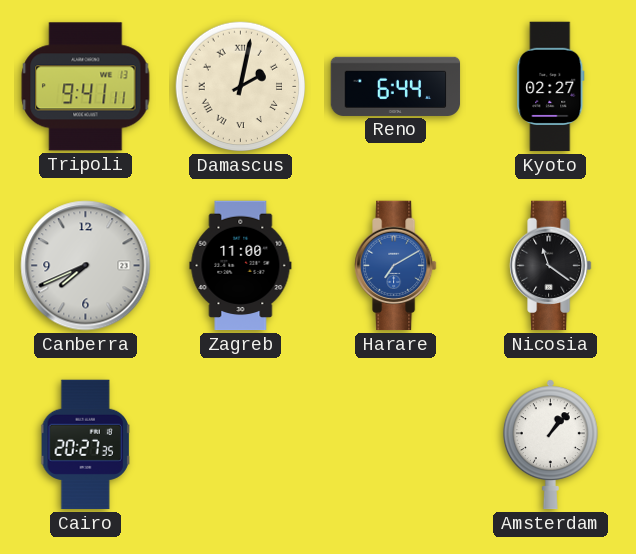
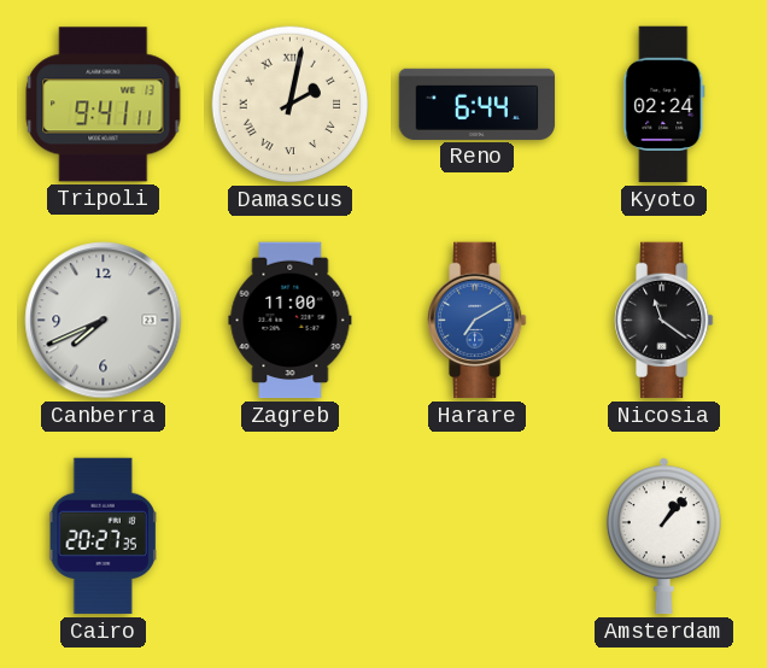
Kyoto: 02:27 -> 02:24 (664, 105)
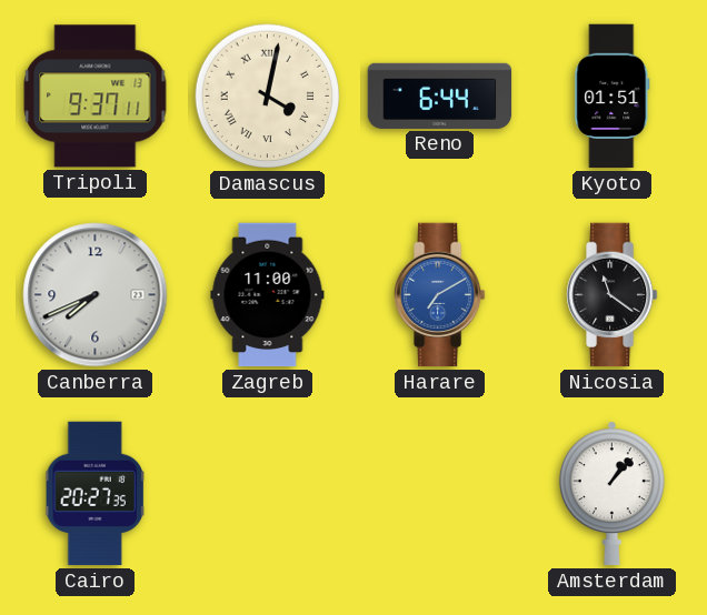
Tripoli: 9:41 -> 9:37 (96, 97)
Damascus: 2:02 -> 4:02 (268, 97)
Kyoto: 02:24 -> 01:51 (613, 97)
